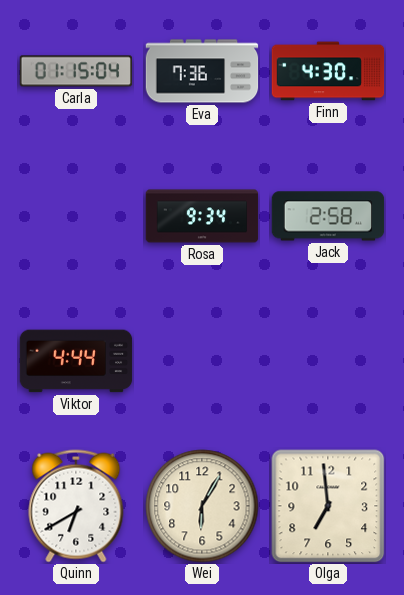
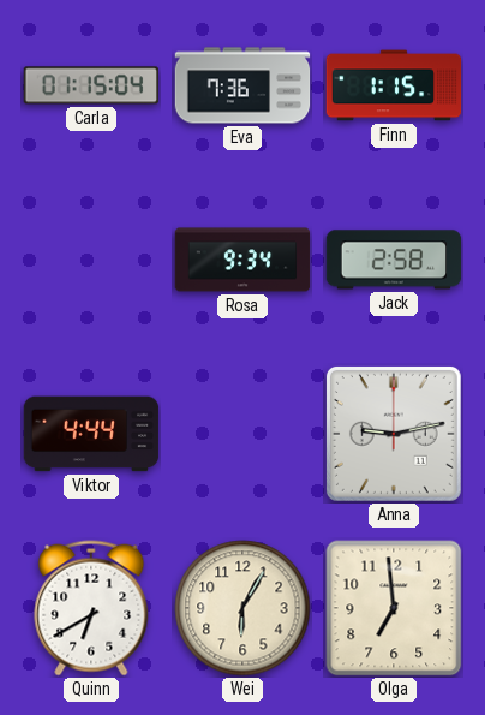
Finn: 4:30 -> 1:15 (394, 85)
Anna: none -> 9:13 (394, 434)
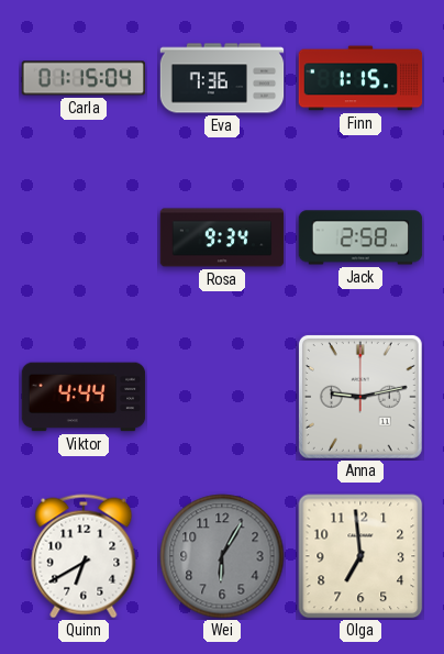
Wei dial: cream -> grey (222, 556)
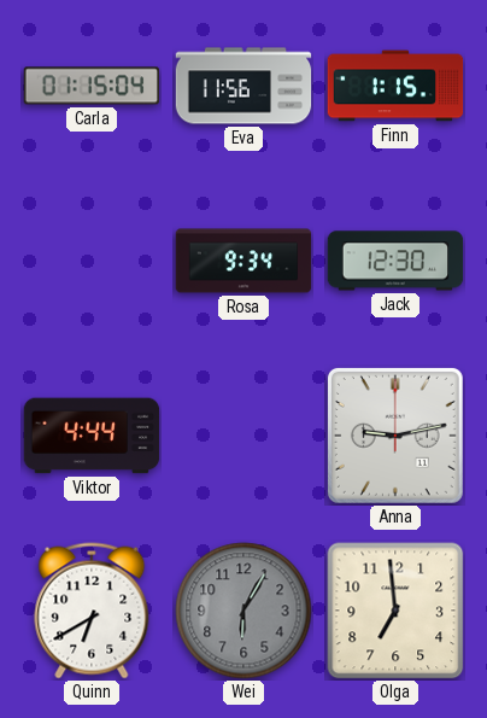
Eva: 7:36 -> 11:56 (243, 86)
Jack: 2:58 -> 12:30 (395, 261)
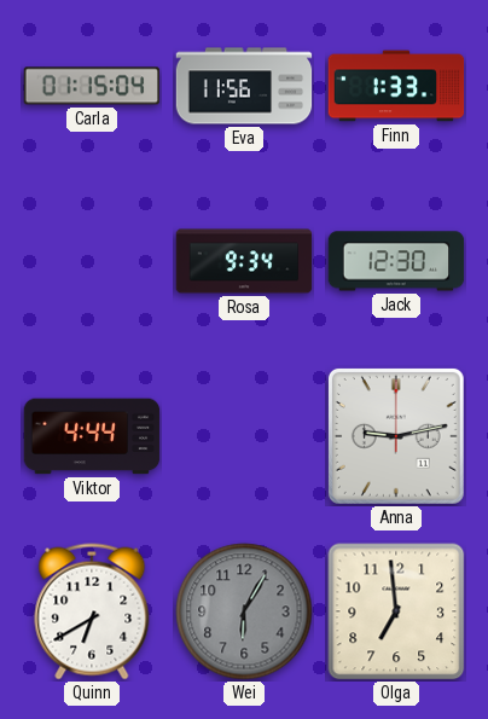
Finn: 1:15 -> 1:33 (396, 86)
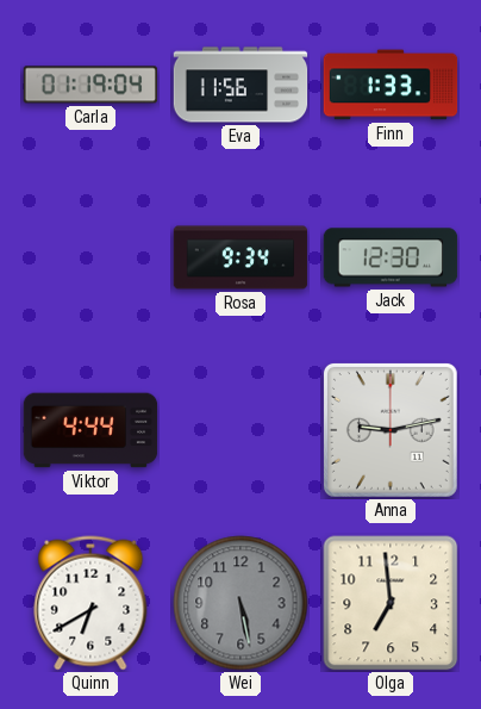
Carla: 01:15 -> 01:19 (90, 85)
Wei: 6:05 -> 5:28 (240, 603)
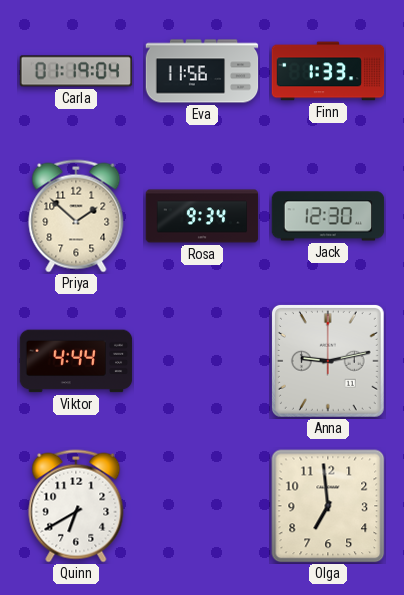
Priya: none -> 1:52 (76, 216)
Wei: 5:28 -> none (240, 603)
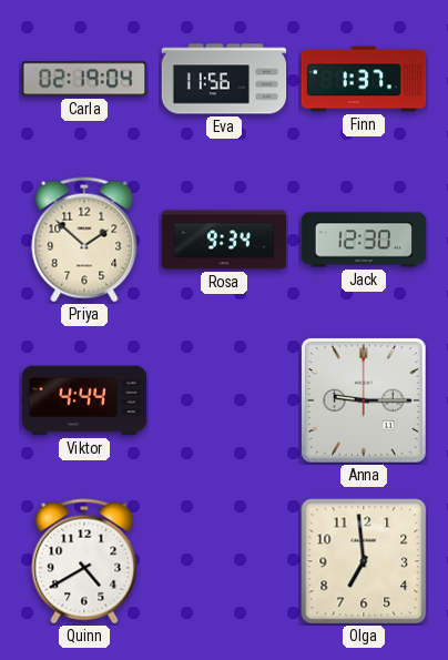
Carla: 01:19 -> 02:19 (84, 79)
Finn: 1:33 -> 1:37 (364, 79)
Anna: 9:13 -> 9:15 (364, 400)
Quinn: 6:40 -> 4:40 (84, 561)
